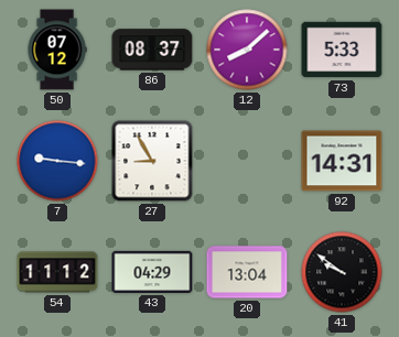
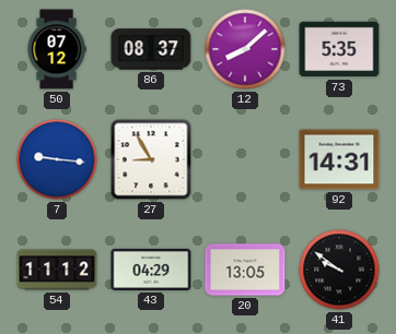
73: 5:33 -> 5:35 (339, 49)
20: 13:04 -> 13:05 (245, 270)
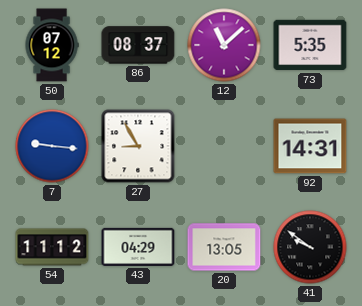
12: 8:08 -> 11:08 (224, 45)
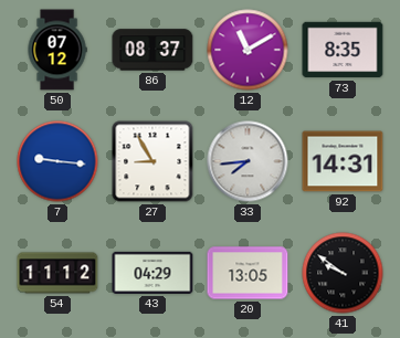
12: 11:08 -> 11:10 (248, 50)
73: 5:35 -> 8:35 (343, 50)
33: none -> 7:44 (248, 161)
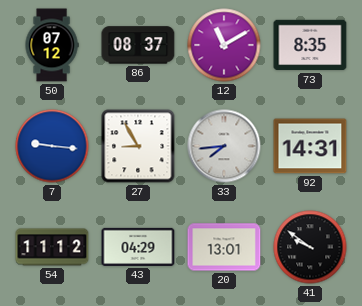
20: 13:05 -> 13:01 (224, 247)
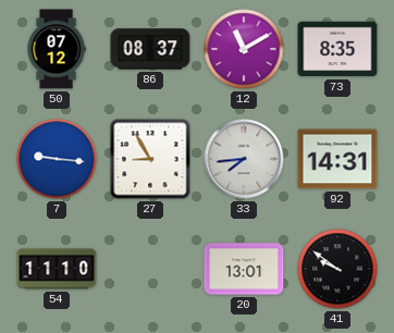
54: 11:12 -> 11:10 (57, 269)
43: 04:29 -> none (138, 247)
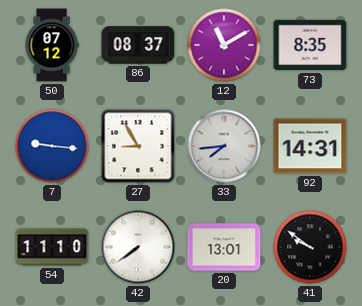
42: none -> 7:39 (138, 247)
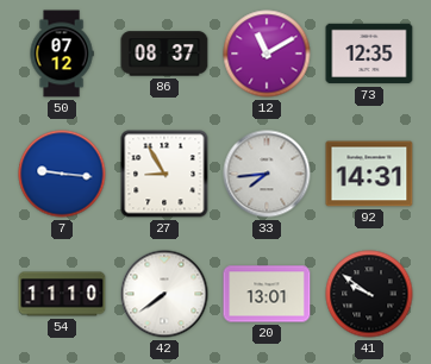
73: 8:35 -> 12:35 (369, 54)
